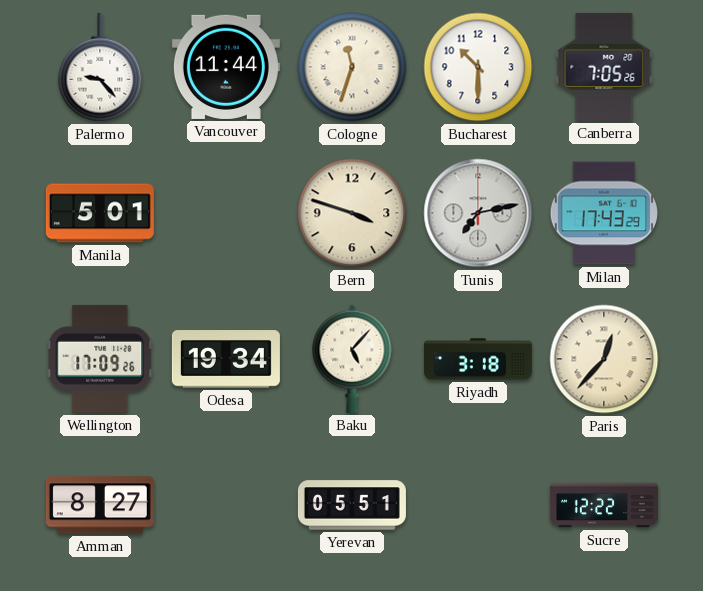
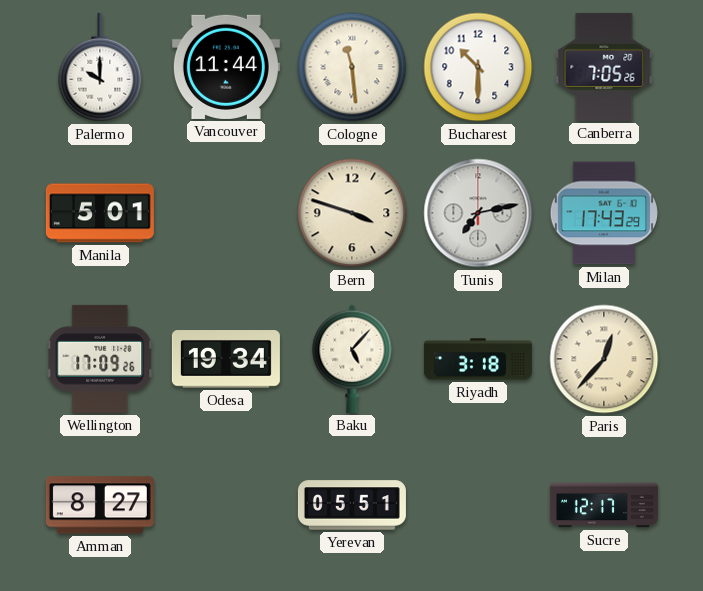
Palermo: 9:23 -> 10:00 (100, 67)
Cologne: 11:33 -> 11:29 (352, 67)
Sucre: 12:22 -> 12:17 (604, 505)
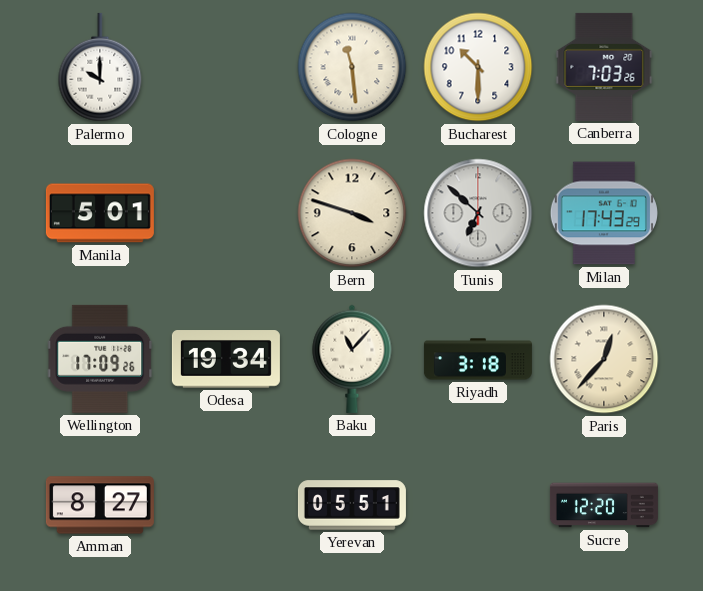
Vancouver: 11:44 -> none (226, 67)
Canberra: 7:05 -> 7:03 (604, 67)
Tunis: 7:13 -> 6:52 (478, 213)
Baku: 5:07 -> 11:07 (352, 359)
Sucre: 12:17 -> 12:20 (604, 505)
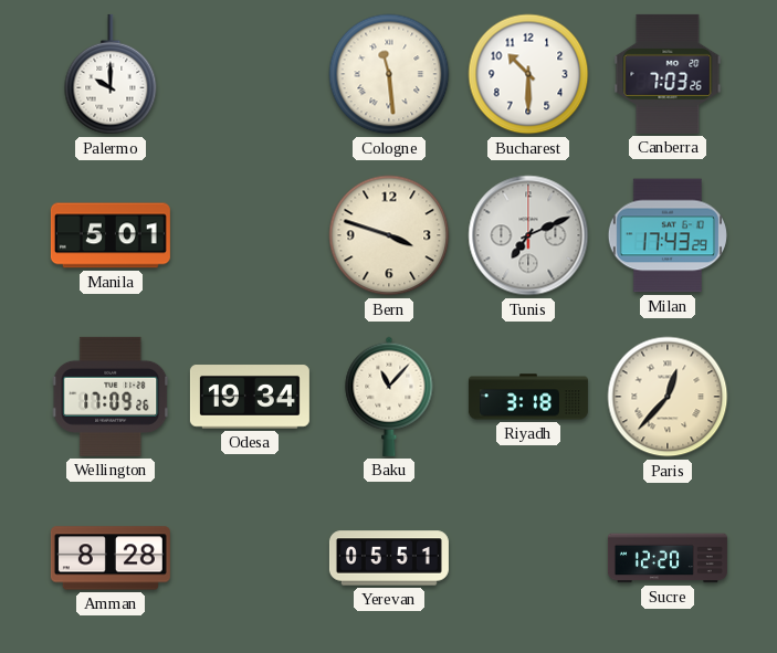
Tunis: 6:52 -> 7:11 (528, 235)
Amman: 8:27 -> 8:28 (111, 558)
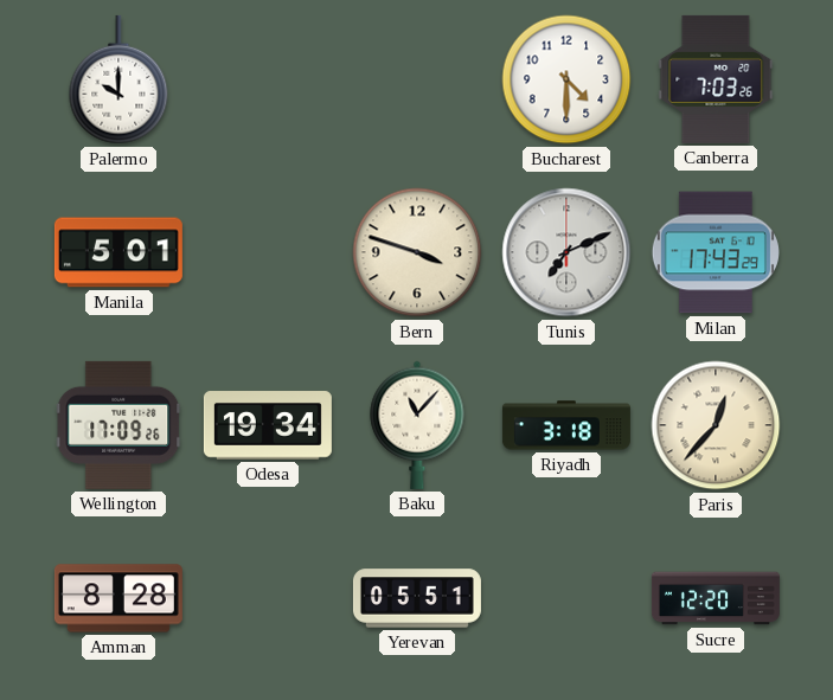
Cologne: 11:29 -> none (389, 74)
Bucharest: 10:30 -> 4:30 (566, 79)
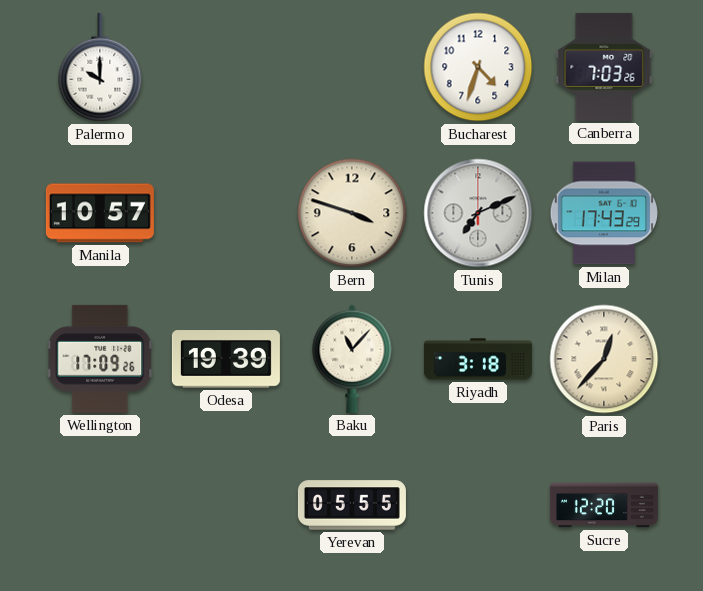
Bucharest: 4:30 -> 4:33 (478, 67)
Manila: 5:01 -> 10:57 (100, 213)
Odesa: 19:34 -> 19:39 (226, 359)
Amman: 8:28 -> none (118, 598)
Yerevan: 05:51 -> 05:55 (352, 505)
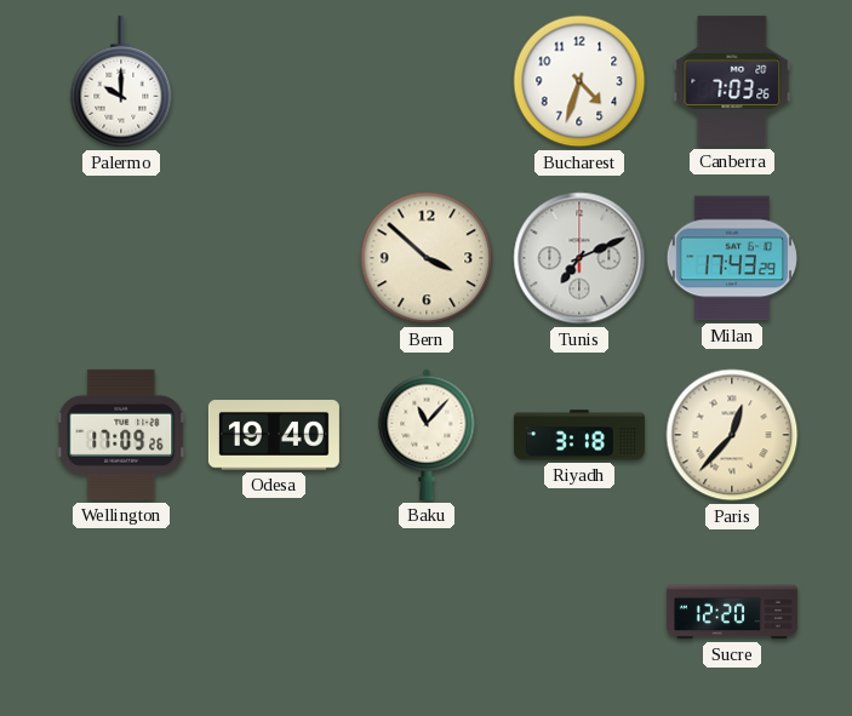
Manila: 10:57 -> none (100, 213)
Bern: 3:48 -> 3:52 (427, 258)
Odesa: 19:39 -> 19:40 (274, 435)
Yerevan: 05:55 -> none (352, 505)
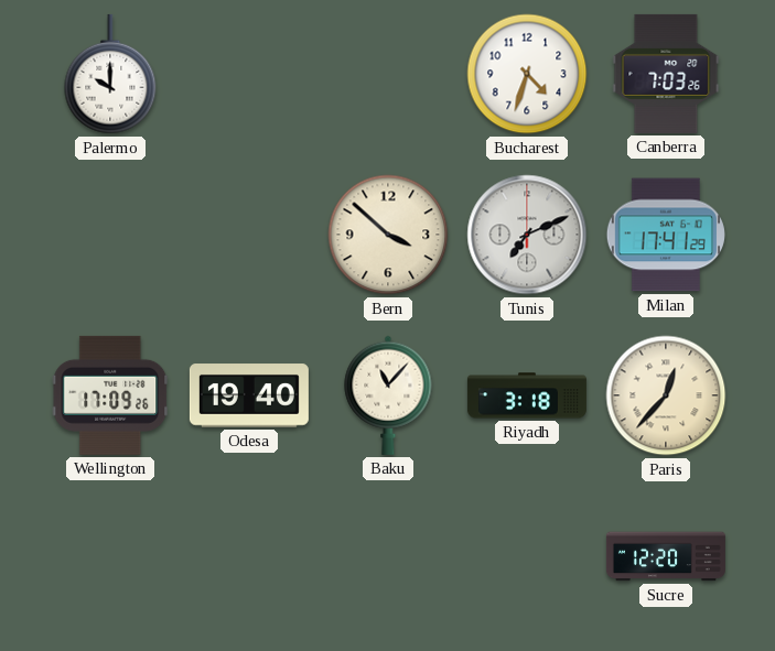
Milan: 17:43 -> 17:41 (666, 235)
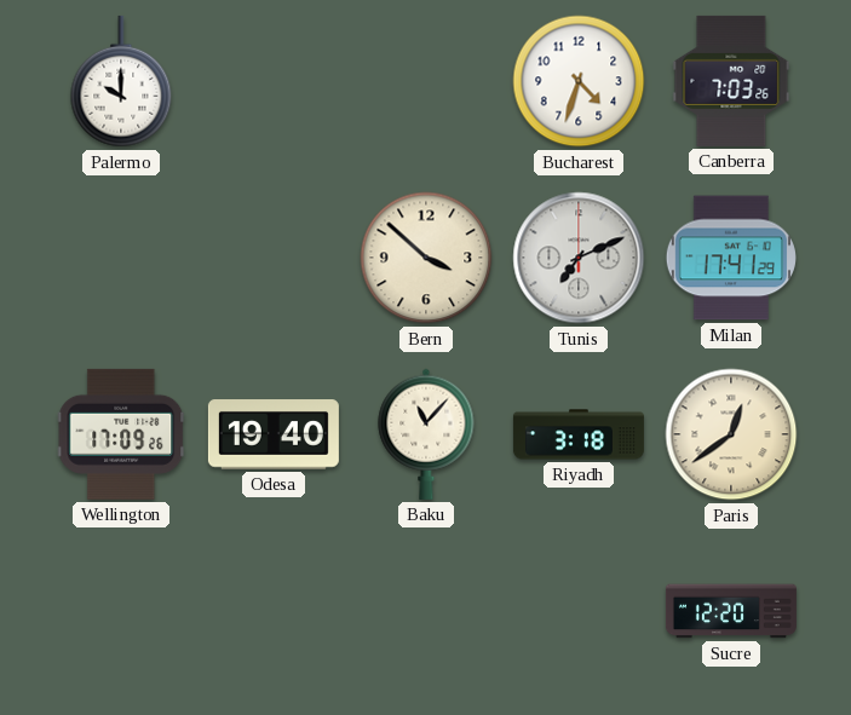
Paris: 12:37 -> 12:39 (731, 434)
